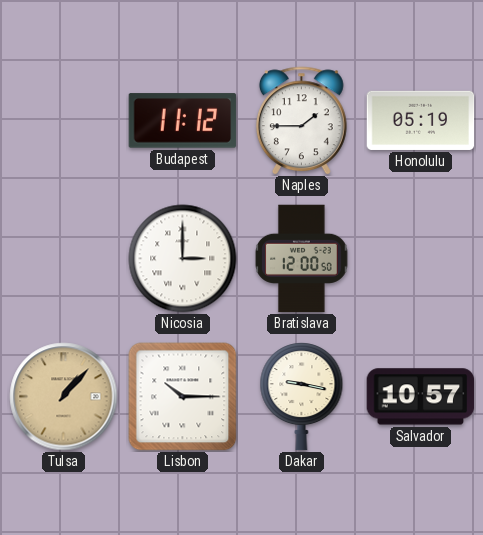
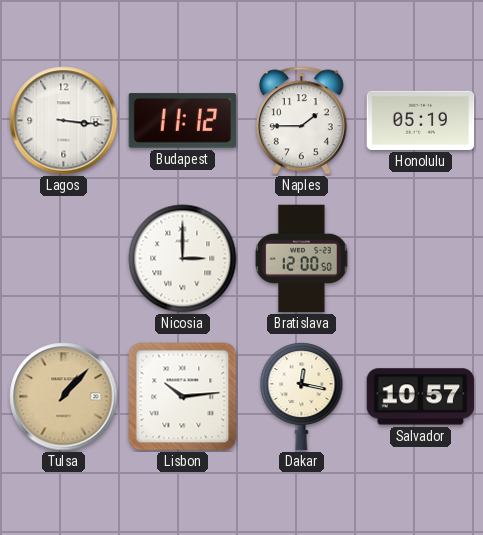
Lagos: none -> 3:16 (64, 121)
Lisbon: 10:15 -> 10:14 (183, 397)
Dakar: 9:17 -> 12:17 (302, 397)
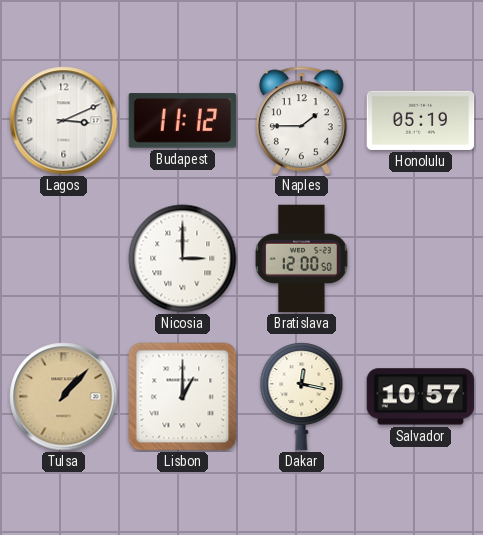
Lagos: 3:16 -> 3:11 (64, 121)
Lisbon: 10:14 -> 1:00 (183, 397)
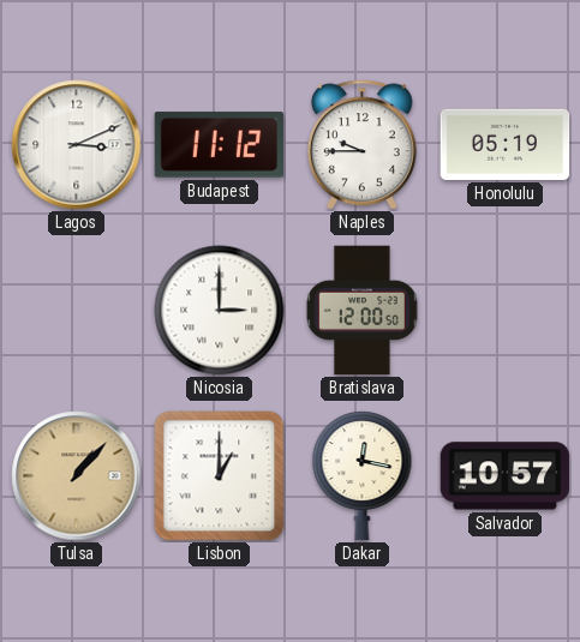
Naples: 1:45 -> 9:45 (361, 145)
